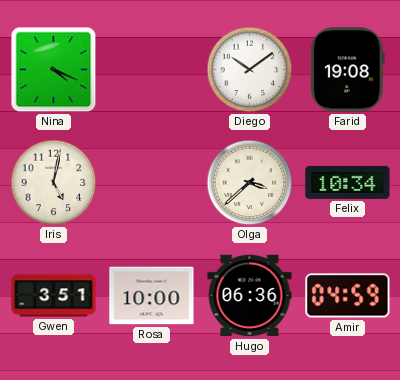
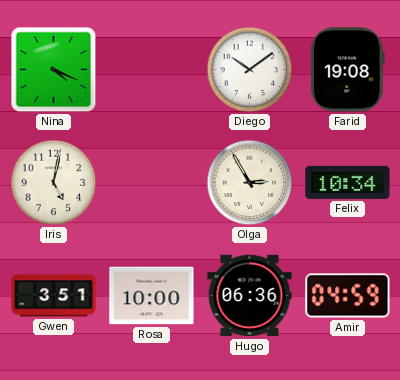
Olga: 3:38 -> 2:55 (250, 183)
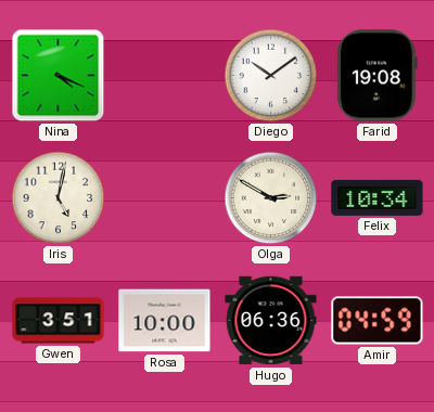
Olga: 2:55 -> 2:50 (271, 198)
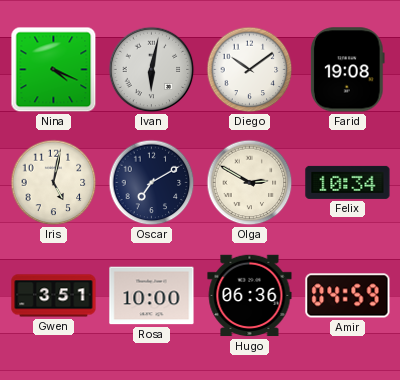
Ivan: none -> 6:02 (152, 70)
Oscar: none -> 7:10 (152, 183)
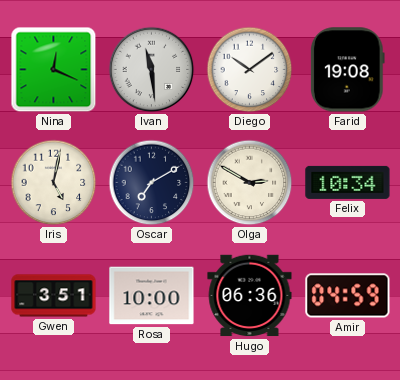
Nina: 4:19 -> 12:19 (54, 70)
Ivan: 6:02 -> 11:29 (152, 70)
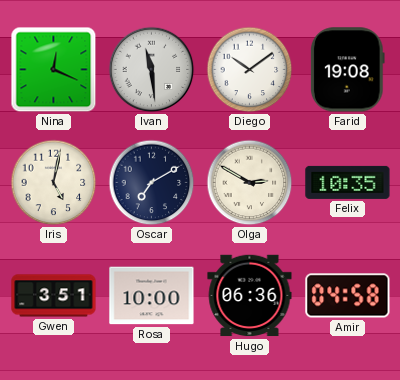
Felix: 10:34 -> 10:35 (348, 182)
Amir: 04:59 -> 04:58 (348, 296)
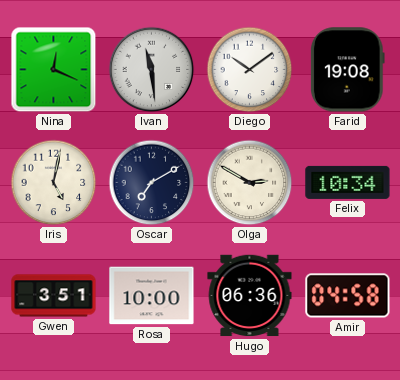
Felix: 10:35 -> 10:34 (348, 182)
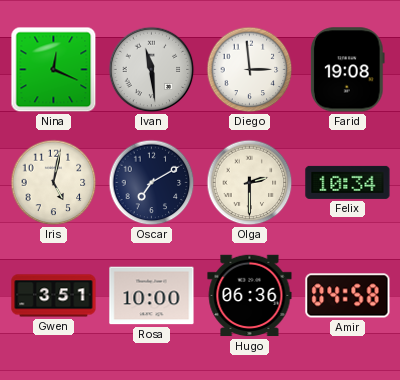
Diego: 10:09 -> 2:59 (250, 70)
Olga: 2:50 -> 2:30 (250, 183)
